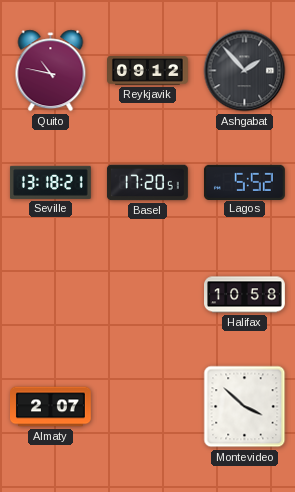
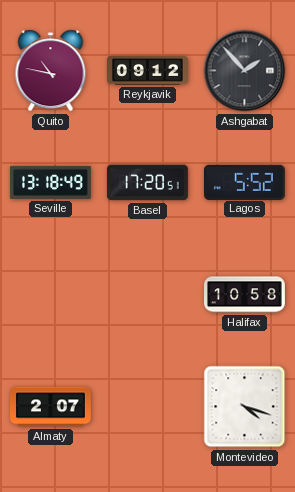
Seville: 13:18:21 -> 13:18:49 (51, 182)
Montevideo: 3:52 -> 4:18 (245, 407)
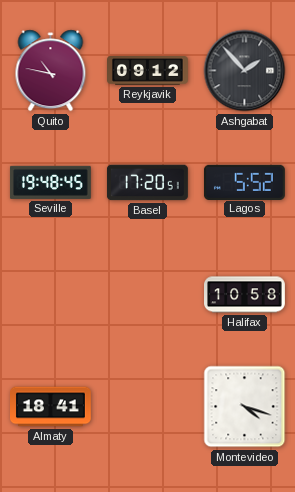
Seville: 13:18 -> 19:48 (51, 182)
Almaty: 2:07 -> 18:41 (51, 407)
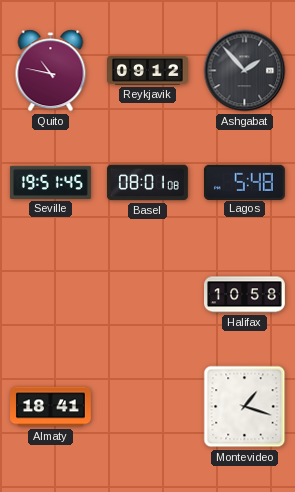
Seville: 19:48 -> 19:51 (51, 182)
Basel: 17:20 -> 08:01 (147, 183)
Lagos: 5:52 -> 5:48 (244, 182)
Montevideo: 4:18 -> 1:18 (245, 407)
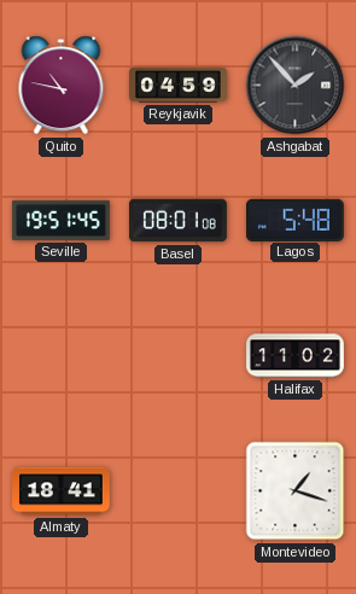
Reykjavik: 09:12 -> 04:59 (179, 86)
Halifax: 10:58 -> 11:02 (296, 356)
